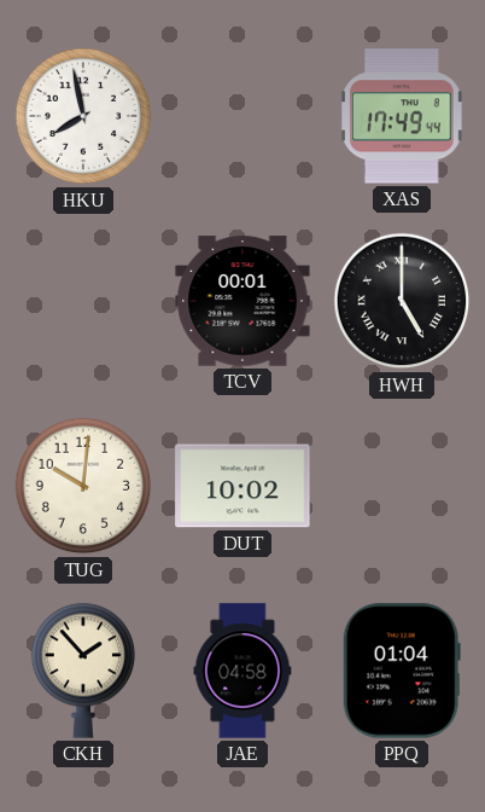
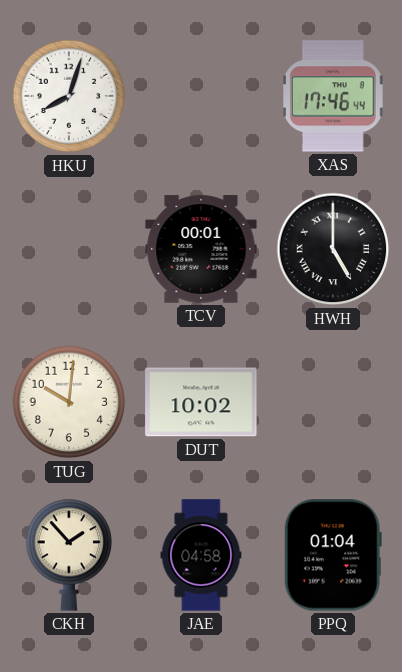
HKU: 7:58 -> 8:03 (69, 96)
XAS: 17:49 -> 17:46 (333, 96)
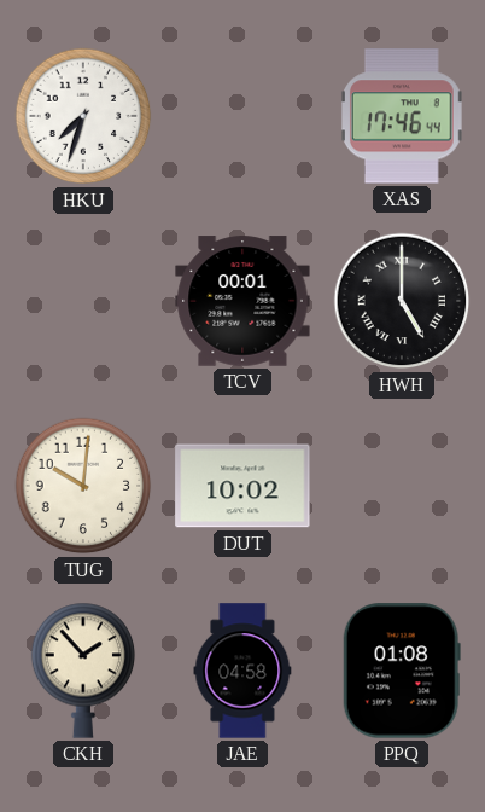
HKU: 8:03 -> 7:33 (83, 116)
PPQ: 01:04 -> 01:08 (402, 671)
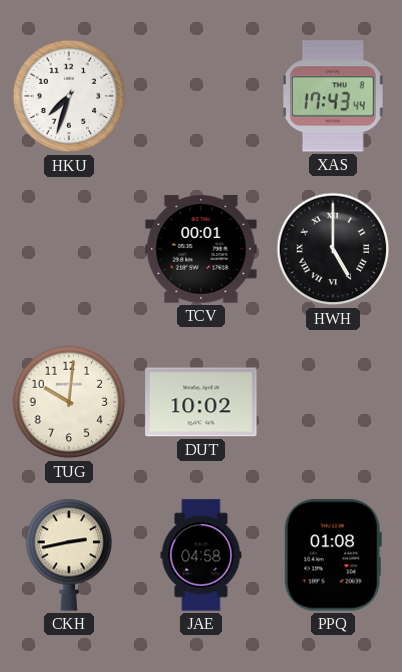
XAS: 17:46 -> 17:43 (333, 96)
CKH: 1:53 -> 2:43 (69, 555)
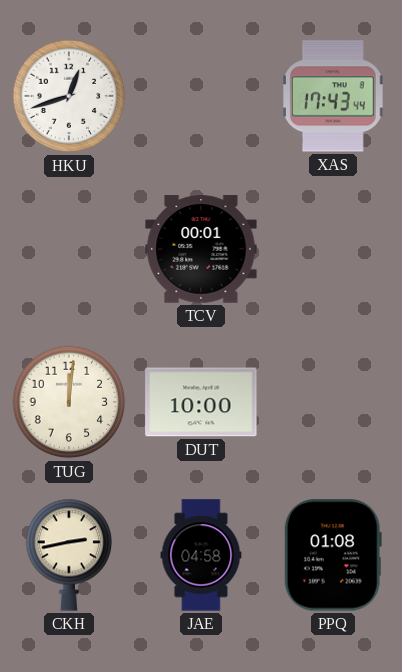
HKU: 7:33 -> 12:42 (69, 96)
HWH: 5:00 -> none (333, 249)
TUG: 10:01 -> 12:01 (69, 402)
DUT: 10:02 -> 10:00 (201, 402)
